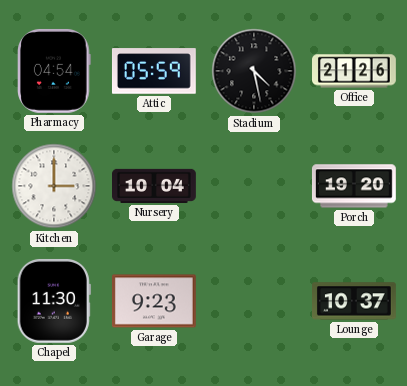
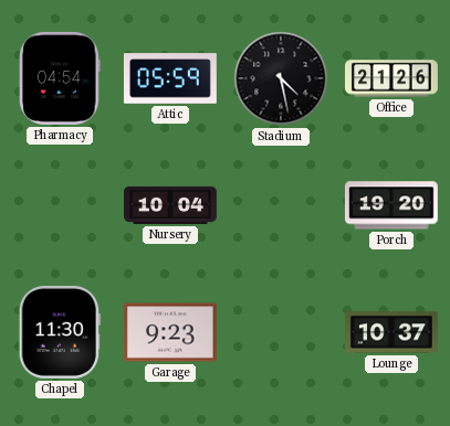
Kitchen: 3:00 -> none (54, 186)
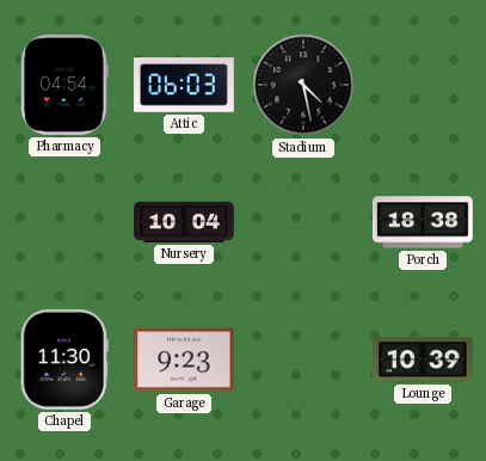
Attic: 05:59 -> 06:03 (184, 85)
Office: 21:26 -> none (393, 78)
Porch: 19:20 -> 18:38 (423, 222)
Lounge: 10:37 -> 10:39 (424, 359)
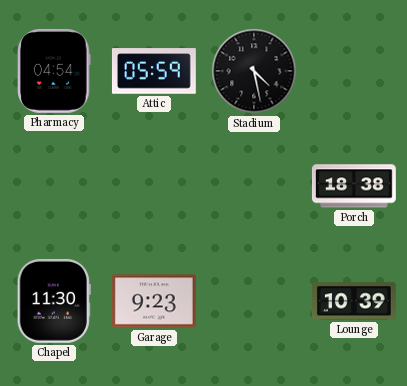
Attic: 06:03 -> 05:59 (154, 71)
Nursery: 10:04 -> none (185, 222)
